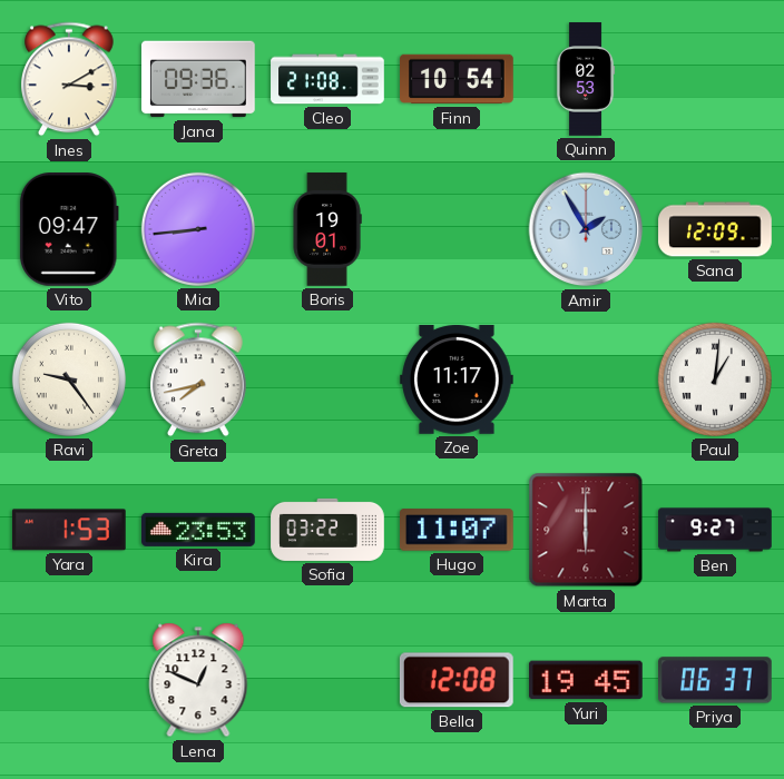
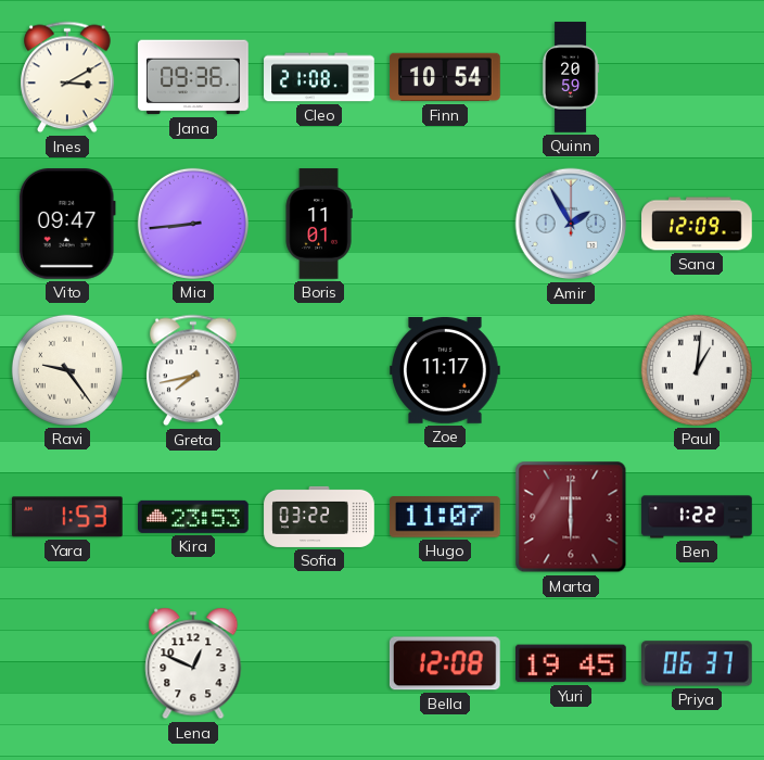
Quinn: 02:53 -> 20:59 (571, 77)
Boris: 19:01 -> 11:01 (319, 224)
Ben: 9:27 -> 1:22 (697, 517)
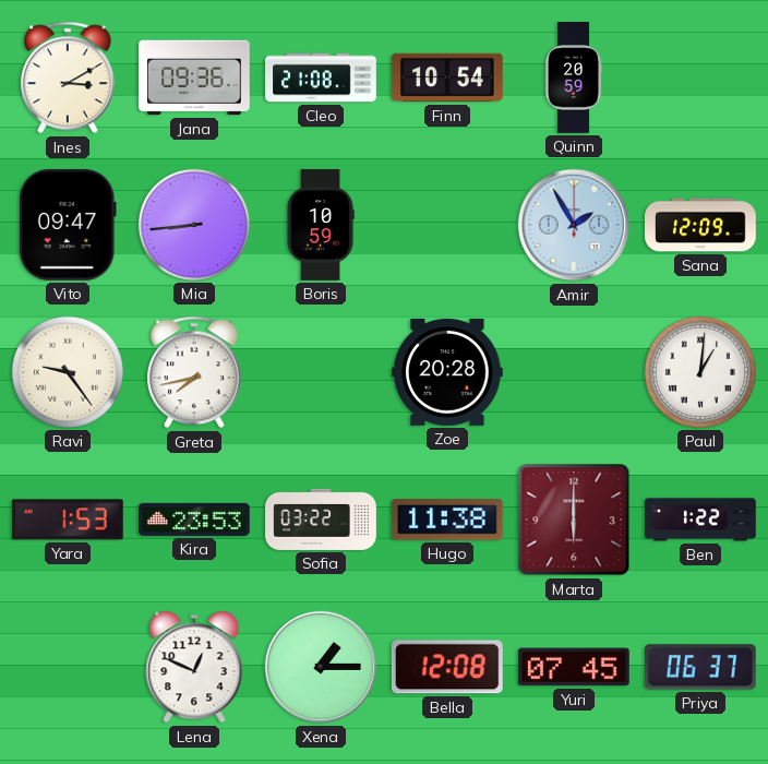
Boris: 11:01 -> 10:59 (321, 225)
Zoe: 11:17 -> 20:28 (448, 372)
Hugo: 11:07 -> 11:38 (448, 520)
Xena: none -> 1:15 (321, 667)
Yuri: 19:45 -> 07:45 (575, 667)
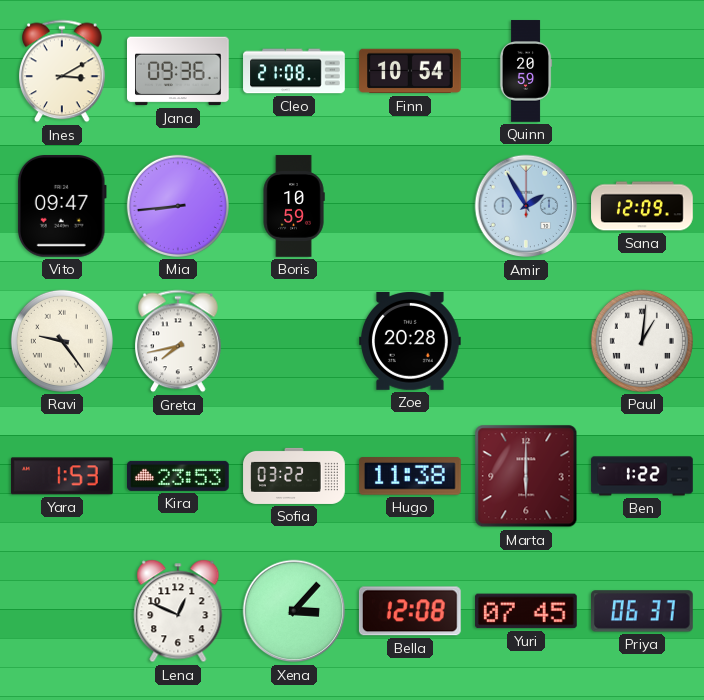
Xena: 1:15 -> 3:07 (294, 611)
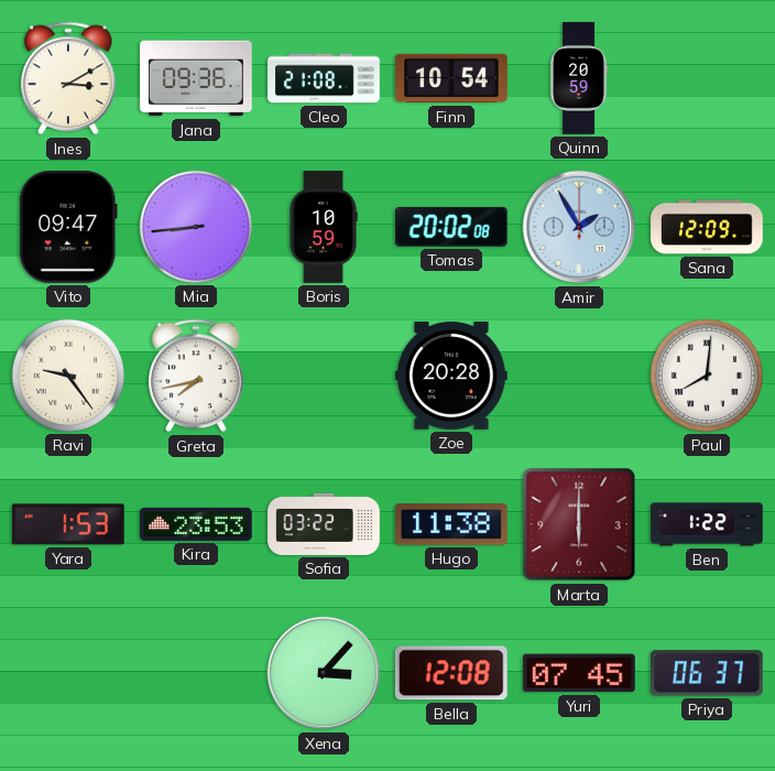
Tomas: none -> 20:02 (451, 227)
Paul: 1:01 -> 8:01 (707, 376)
Lena: 12:49 -> none (178, 611)
